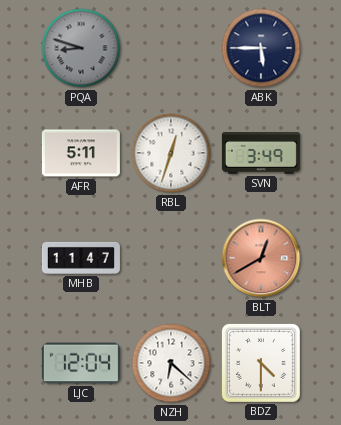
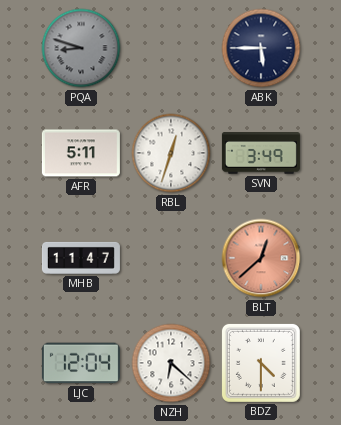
BLT: 12:40 -> 12:38 (261, 258)
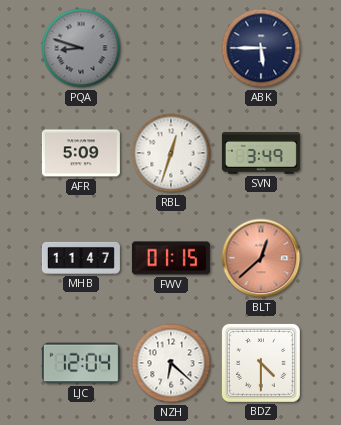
AFR: 5:11 -> 5:09 (81, 153)
FWV: none -> 01:15 (171, 258)
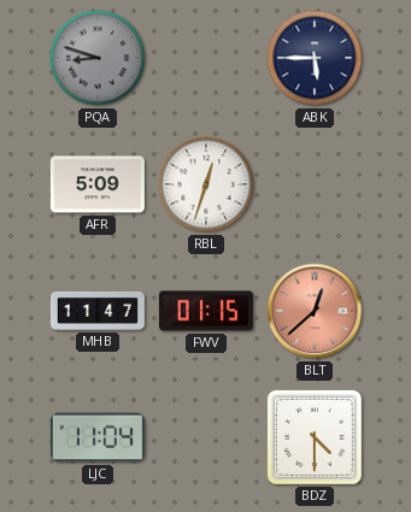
SVN: 3:49 -> none (261, 153)
LJC: 12:04 -> 11:04 (98, 437)
NZH: 6:22 -> none (171, 363)
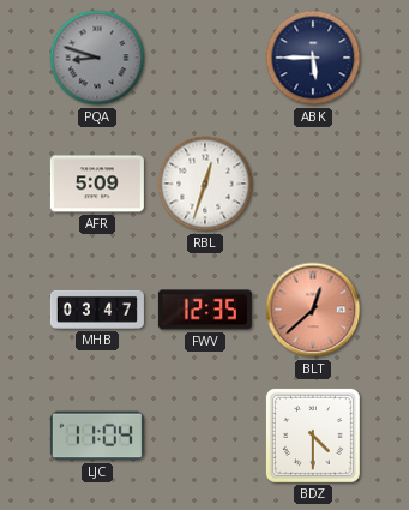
MHB: 11:47 -> 03:47 (97, 310)
FWV: 01:15 -> 12:35 (205, 310)
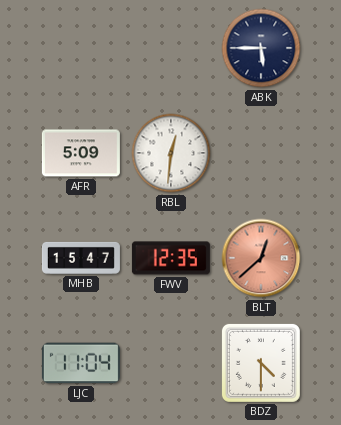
PQA: 8:48 -> none (97, 58)
RBL: 12:33 -> 12:31 (171, 153)
MHB: 03:47 -> 15:47 (81, 258)
